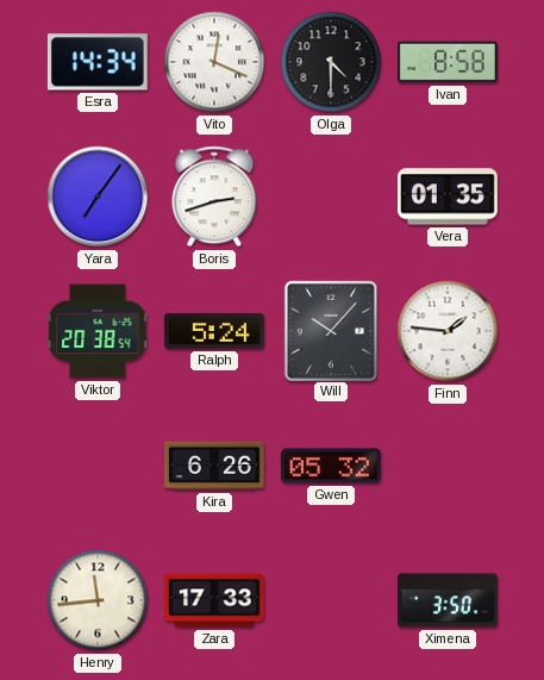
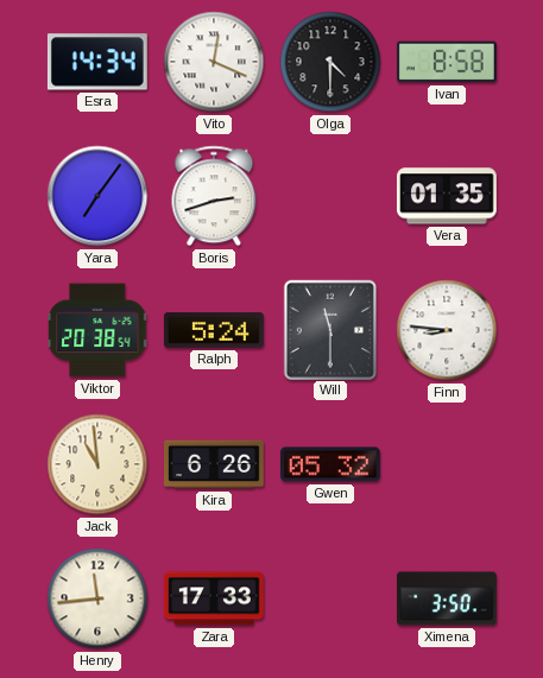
Will: 10:07 -> 11:30 (329, 329)
Finn: 1:46 -> 8:46 (447, 330)
Jack: none -> 10:59 (97, 464)
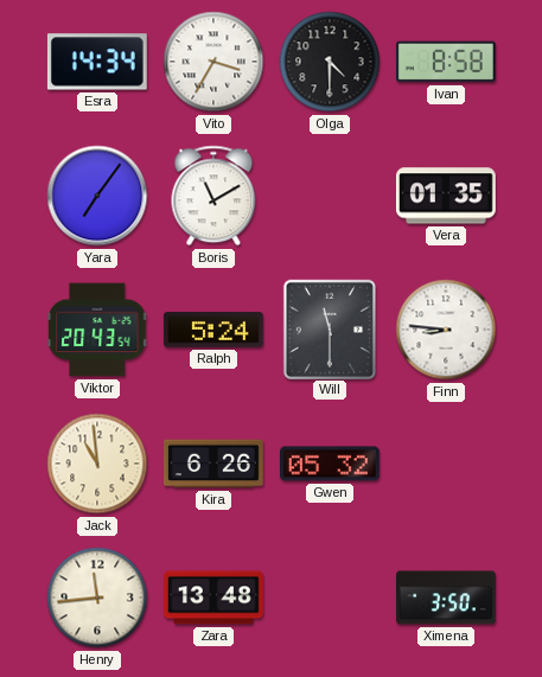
Vito: 12:19 -> 3:35 (213, 62)
Boris: 2:42 -> 11:10 (213, 196)
Viktor: 20:38 -> 20:43 (97, 330)
Zara: 17:33 -> 13:48 (213, 598)
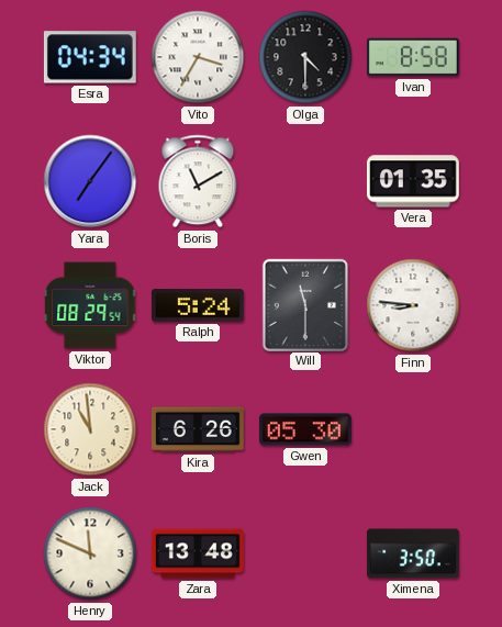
Esra: 14:34 -> 04:34 (90, 57)
Viktor: 20:43 -> 08:29 (90, 305)
Gwen: 05:32 -> 05:30 (305, 429)
Henry: 11:44 -> 11:49 (90, 553)
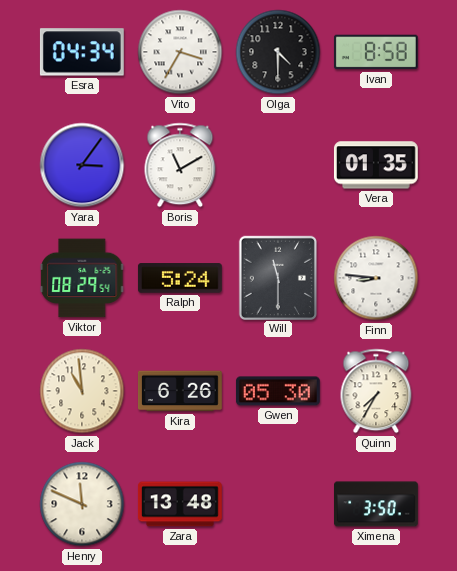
Yara: 7:06 -> 3:06 (82, 165)
Quinn: none -> 7:35 (376, 391)
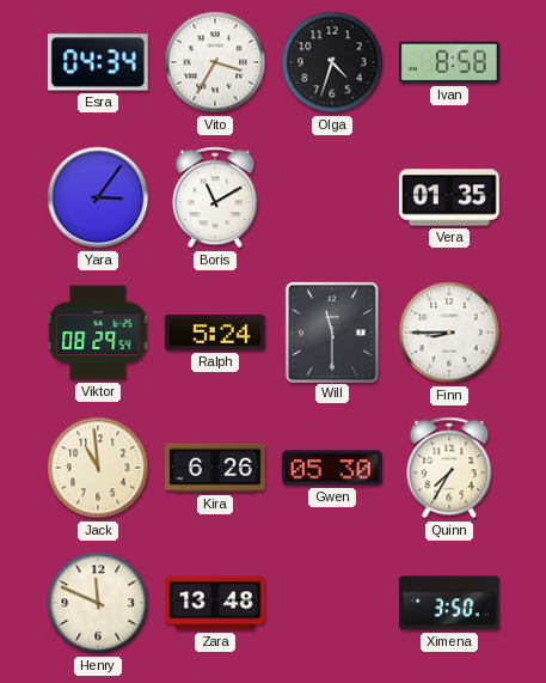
Olga: 4:30 -> 4:33 (332, 62)
Finn: 8:46 -> 8:45 (449, 333)
